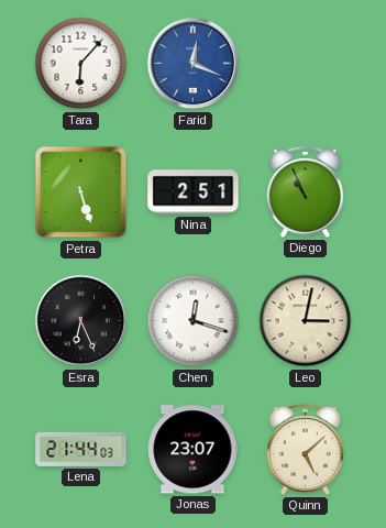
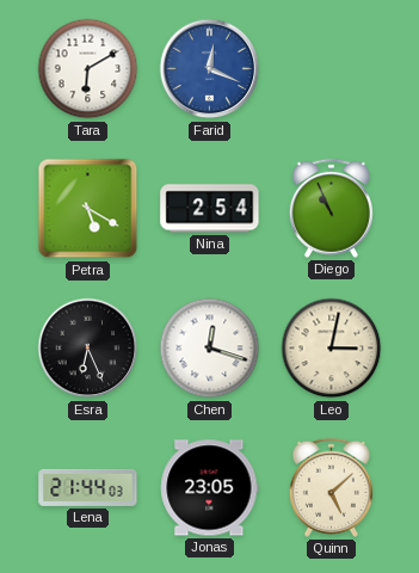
Tara: 6:07 -> 6:10 (88, 69)
Petra: 5:27 -> 5:20 (88, 209)
Nina: 2:51 -> 2:54 (210, 209)
Jonas: 23:07 -> 23:05 (209, 488)
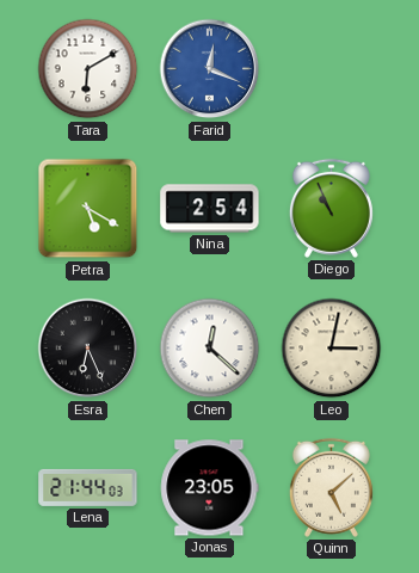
Chen: 12:18 -> 12:22 (210, 349)
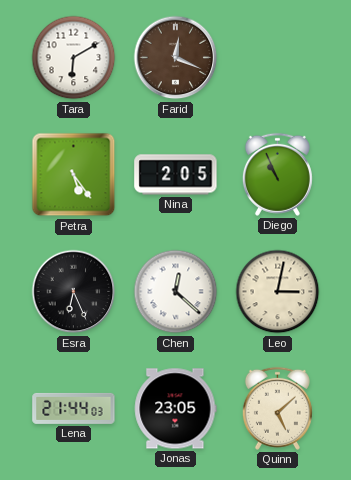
Farid dial: blue -> brown (176, 58)
Petra: 5:20 -> 5:24 (74, 175)
Nina: 2:54 -> 2:05 (176, 175)
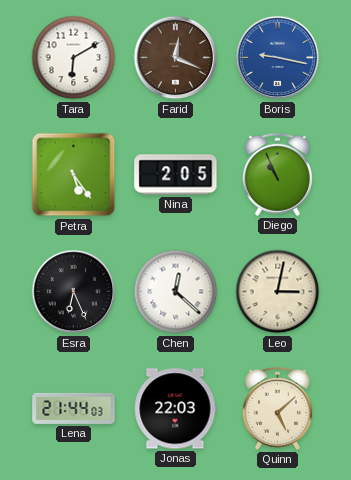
Boris: none -> 9:17 (278, 58)
Jonas: 23:05 -> 22:03 (175, 409)
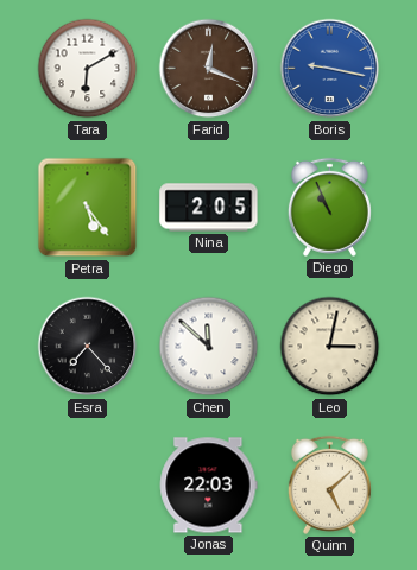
Esra: 6:26 -> 7:23 (88, 347)
Chen: 12:22 -> 11:52 (209, 347)
Lena: 21:44 -> none (74, 408)
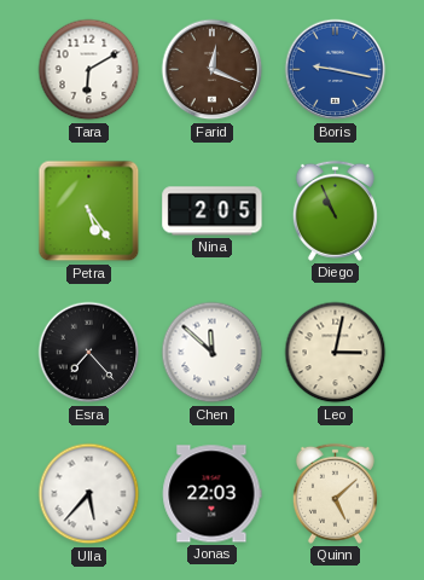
Ulla: none -> 5:37 (89, 494)
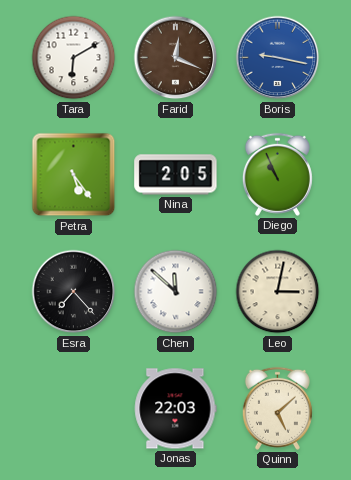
Ulla: 5:37 -> none (89, 494)
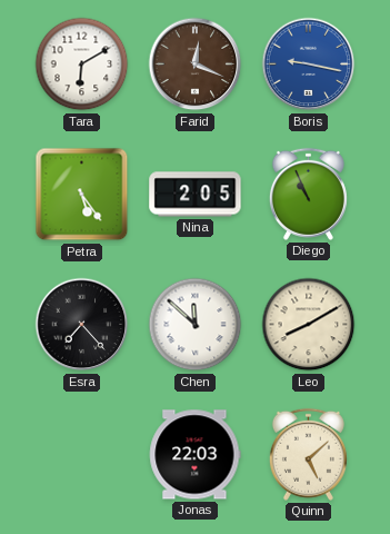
Leo: 3:02 -> 8:10 (309, 325)
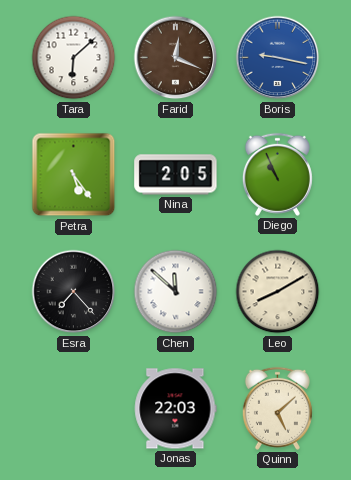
Tara: 6:10 -> 6:08 (74, 58)
